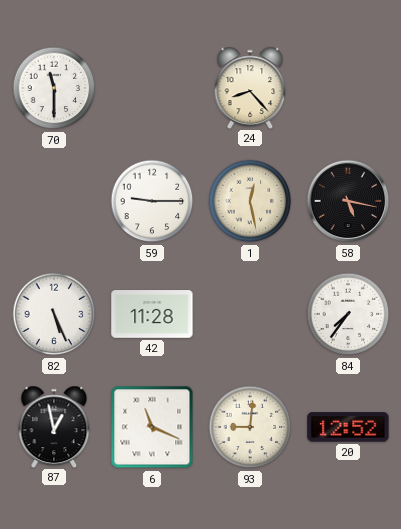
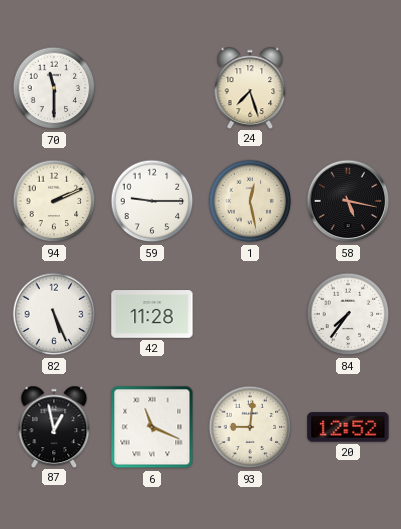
24: 8:23 -> 7:27 (250, 87)
94: none -> 2:11 (54, 201)
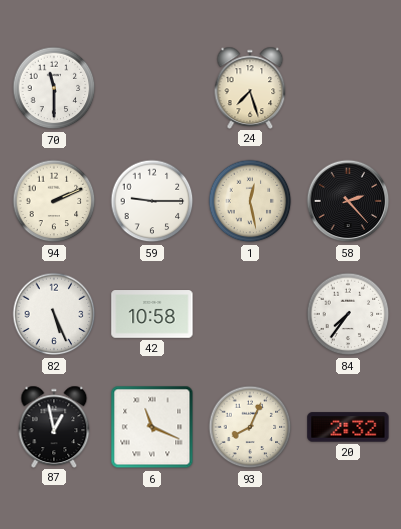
58: 5:17 -> 2:23 (348, 201)
42: 11:28 -> 10:58 (152, 314)
93: 9:01 -> 8:04 (250, 427)
20: 12:52 -> 2:32 (348, 427)
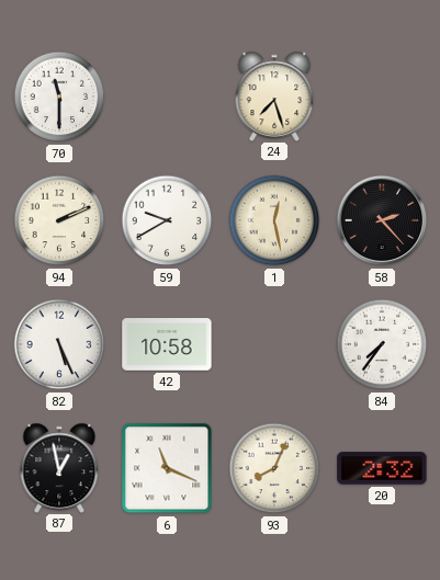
59: 9:15 -> 9:40 (167, 220)
